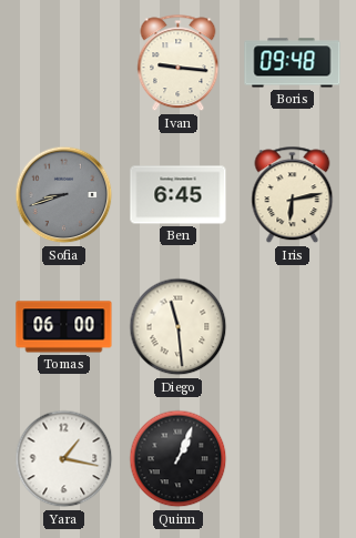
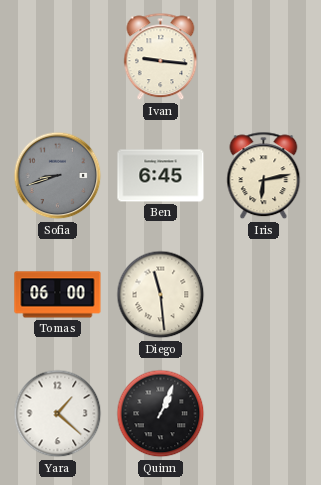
Boris: 09:48 -> none (293, 63)
Yara: 1:17 -> 1:22 (58, 414)
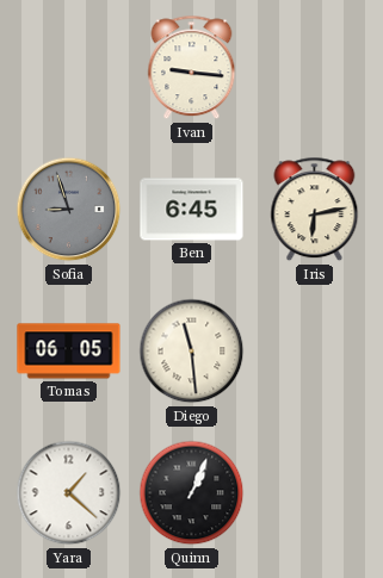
Sofia: 8:42 -> 8:57 (69, 210)
Tomas: 06:00 -> 06:05 (69, 352)
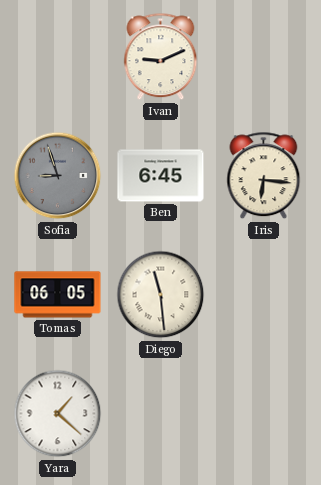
Ivan: 9:16 -> 9:11 (161, 57)
Iris: 6:13 -> 6:16 (264, 176)
Quinn: 1:04 -> none (192, 493)
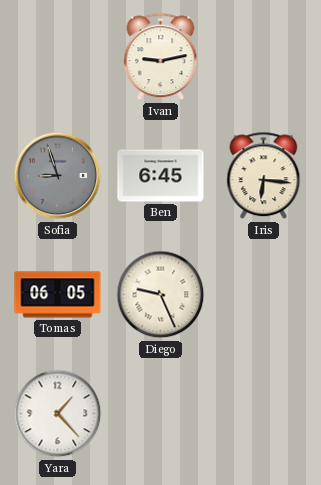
Ivan: 9:11 -> 9:13 (161, 57)
Diego: 11:29 -> 9:26 (161, 295)
Yara: 1:22 -> 1:23 (58, 414)
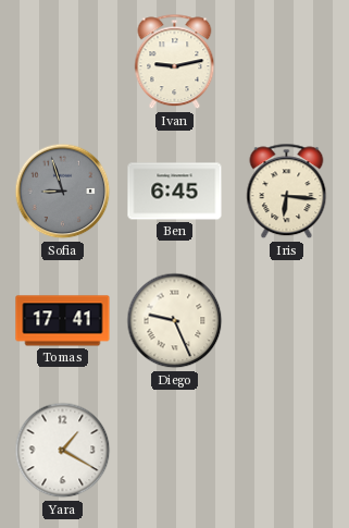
Tomas: 06:05 -> 17:41 (63, 321)
Yara: 1:23 -> 1:20 (63, 451)
